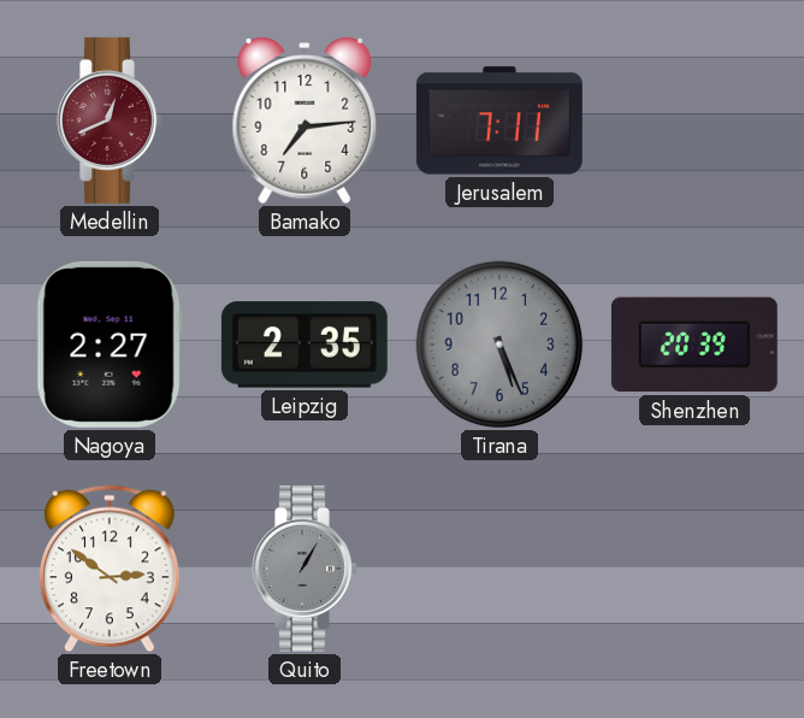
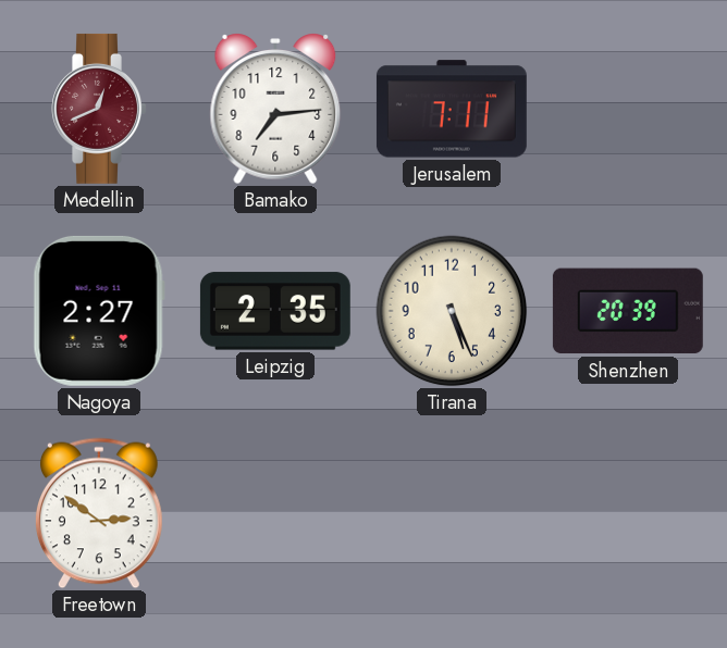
Tirana dial: grey -> cream (452, 311)
Quito: 1:05 -> none (305, 569)
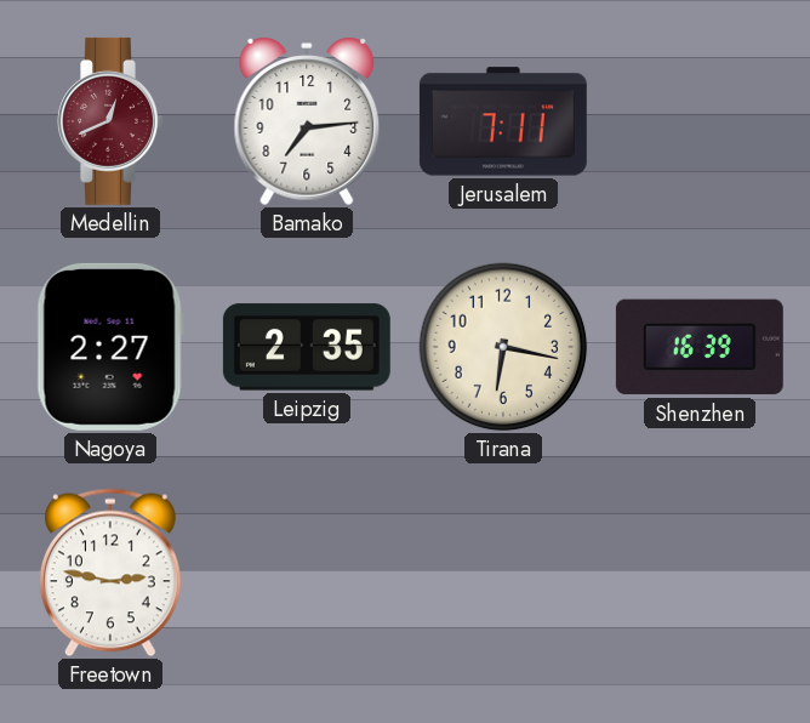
Tirana: 5:26 -> 6:17 (503, 347)
Shenzhen: 20:39 -> 16:39 (700, 347)
Freetown: 2:51 -> 2:47 (110, 573)
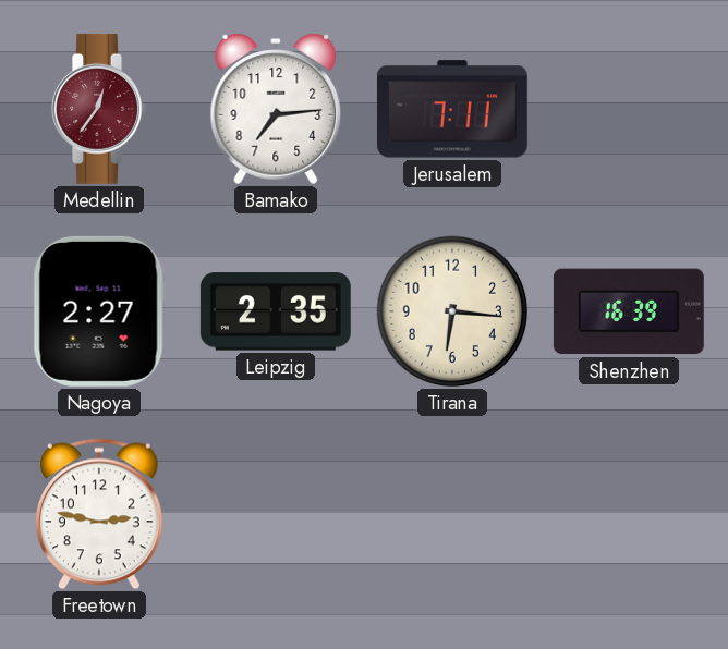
Medellin: 12:41 -> 12:36 (99, 109)
Tirana: 6:17 -> 6:16 (452, 311)
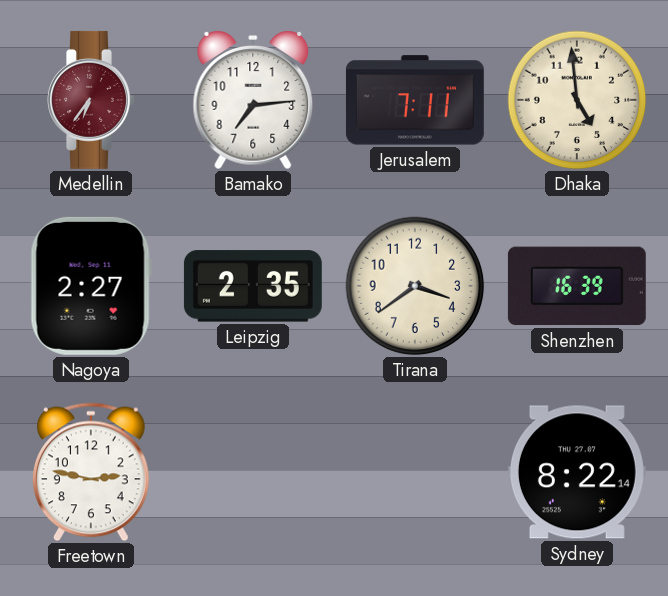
Medellin: 12:36 -> 6:36 (91, 100)
Dhaka: none -> 4:59 (577, 100)
Tirana: 6:16 -> 3:39 (415, 286)
Sydney: none -> 8:22 (577, 472)
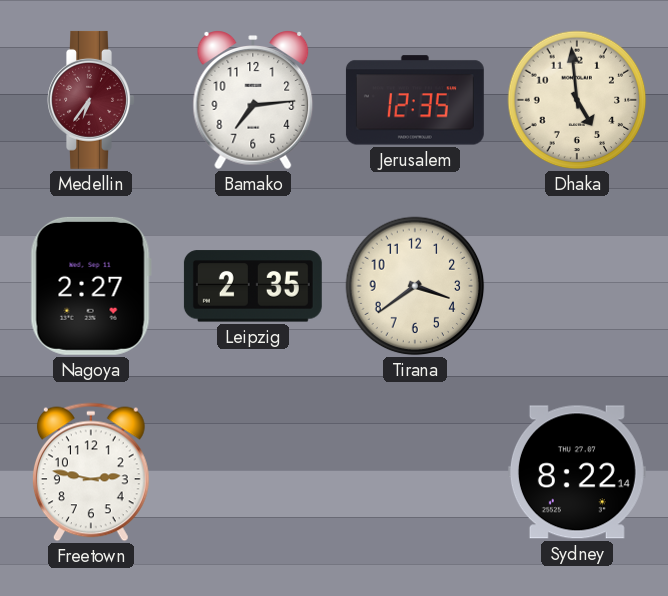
Jerusalem: 7:11 -> 12:35 (415, 100)
Shenzhen: 16:39 -> none (577, 286)
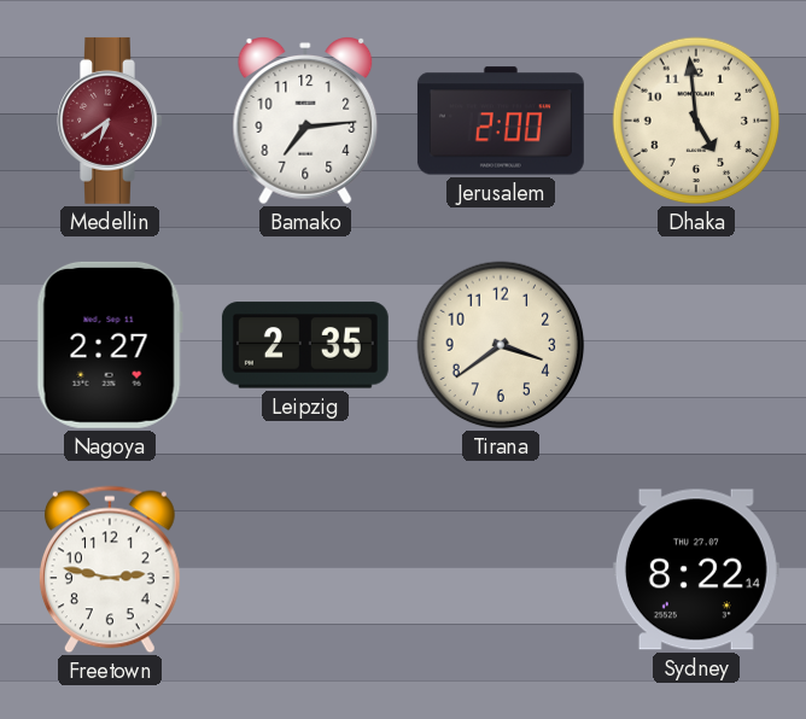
Medellin: 6:36 -> 6:39 (110, 121)
Jerusalem: 12:35 -> 2:00 (501, 121)
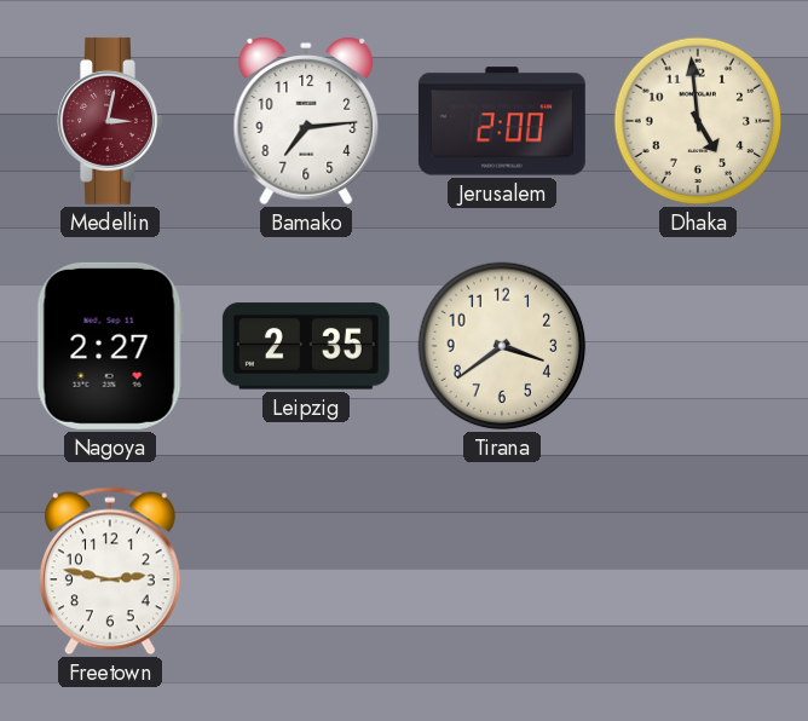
Medellin: 6:39 -> 3:02 (110, 121)
Sydney: 8:22 -> none (696, 569)
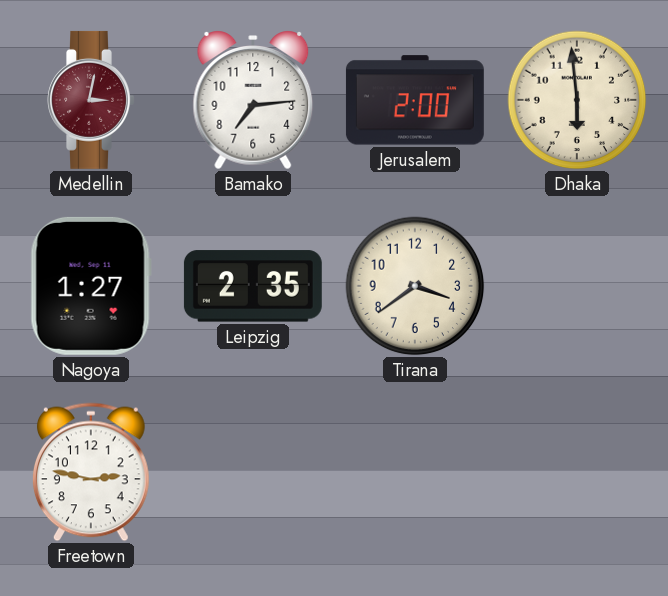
Dhaka: 4:59 -> 5:59 (577, 100)
Nagoya: 2:27 -> 1:27 (91, 286)
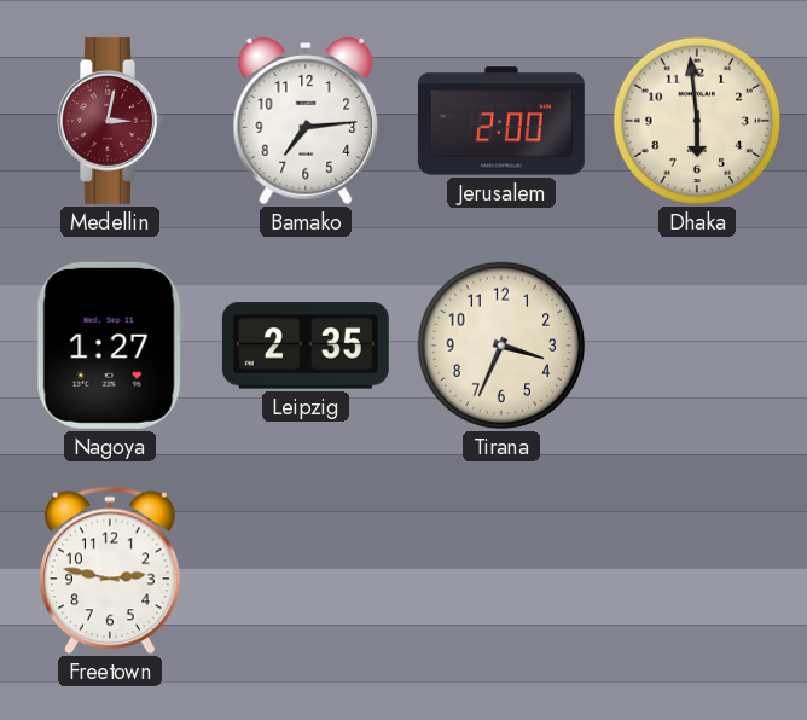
Tirana: 3:39 -> 3:34 (501, 346)
